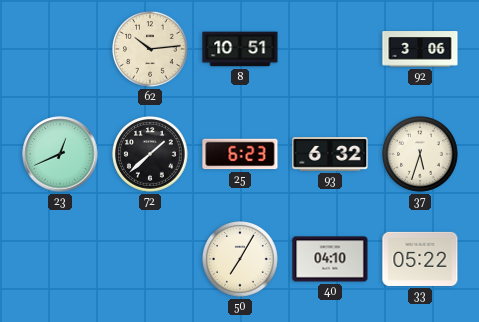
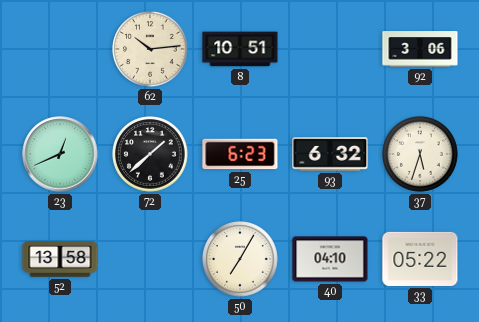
52: none -> 13:58 (60, 259)
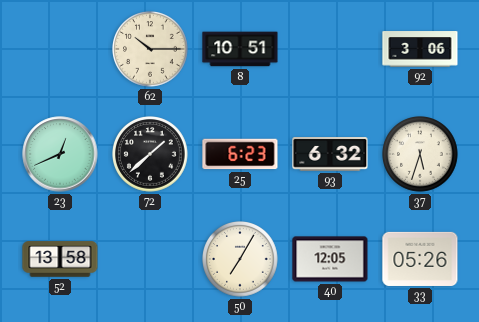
62: 10:14 -> 10:15 (151, 50)
40: 04:10 -> 12:05 (330, 259)
33: 05:22 -> 05:26 (420, 259)
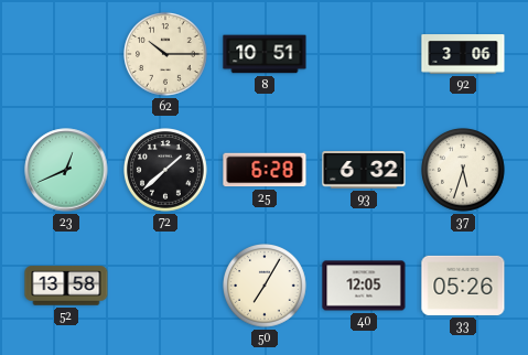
25: 6:23 -> 6:28 (265, 170)
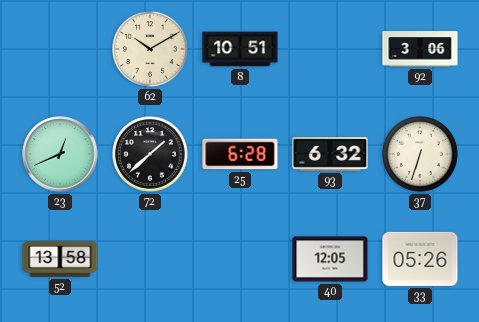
62: 10:15 -> 10:10 (151, 50)
37: 5:33 -> 6:33 (421, 155)
50: 7:05 -> none (266, 287)
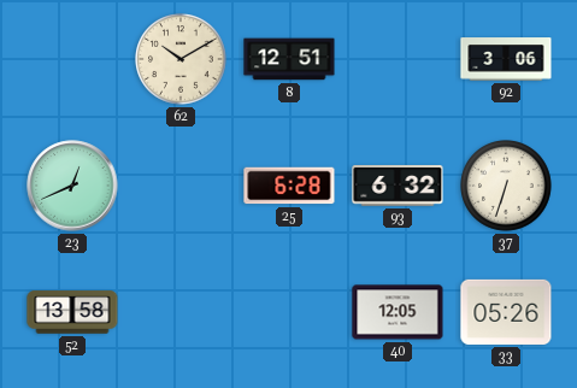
8: 10:51 -> 12:51 (289, 59)
72: 1:38 -> none (151, 155)
